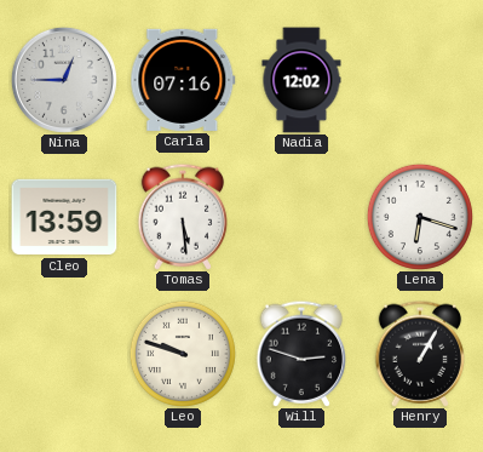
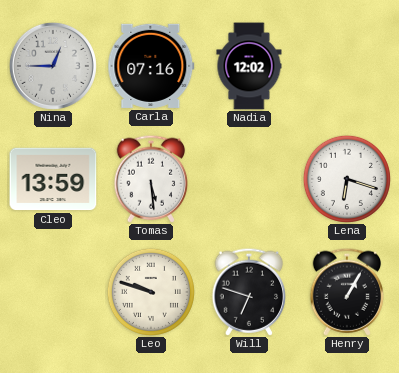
Will: 2:48 -> 6:48 (249, 292)
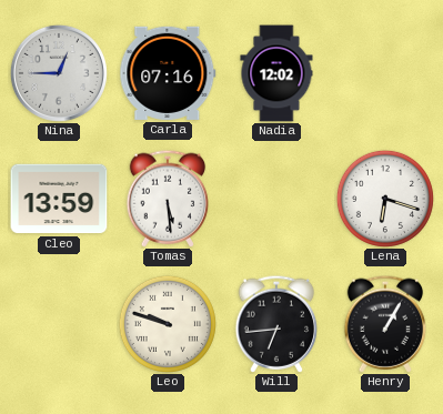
Will: 6:48 -> 6:44 (276, 324)
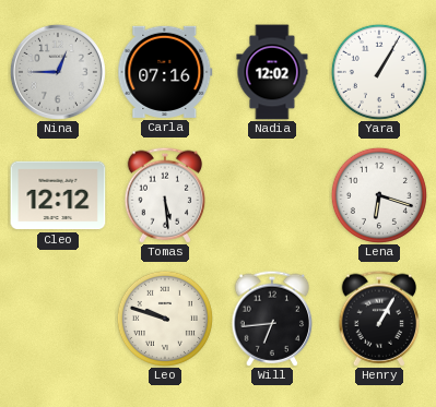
Yara: none -> 1:05 (379, 72)
Cleo: 13:59 -> 12:12 (58, 195)
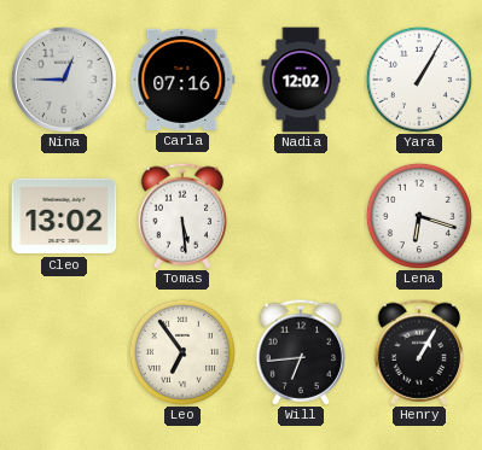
Cleo: 12:12 -> 13:02 (64, 216)
Leo: 9:48 -> 6:54 (182, 352)
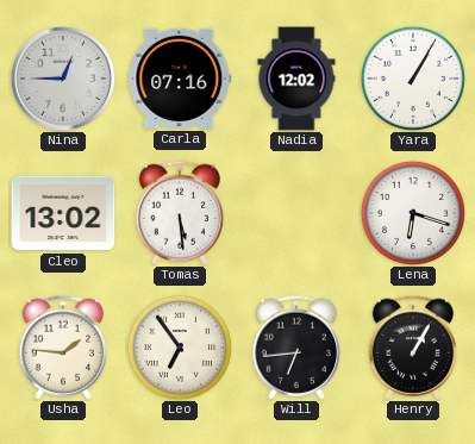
Usha: none -> 1:46 (63, 348)
